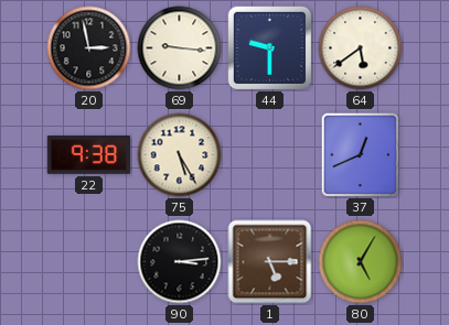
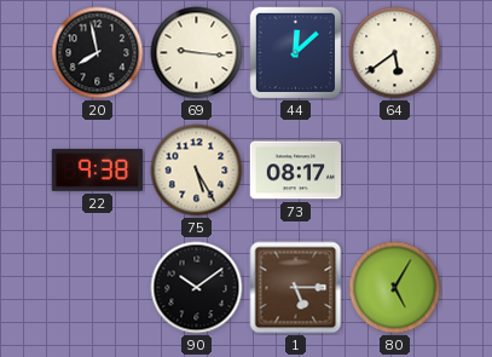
20: 2:58 -> 7:58 (98, 53)
44: 9:30 -> 12:08 (295, 52)
73: none -> 08:17 (296, 171)
37: 12:41 -> none (361, 155)
90: 3:14 -> 10:09 (197, 288)
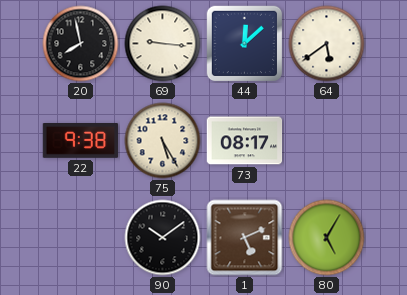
1: 5:15 -> 5:11 (245, 238)
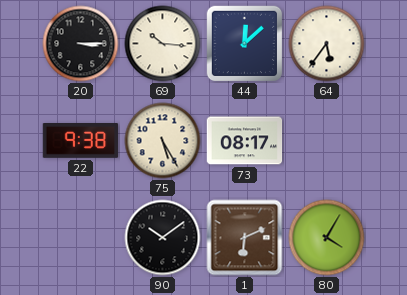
20: 7:58 -> 3:15 (81, 44)
69: 9:16 -> 10:16 (163, 44)
64: 5:39 -> 5:36 (327, 44)
1: 5:11 -> 6:11 (245, 238)
80: 5:05 -> 4:05 (327, 238)
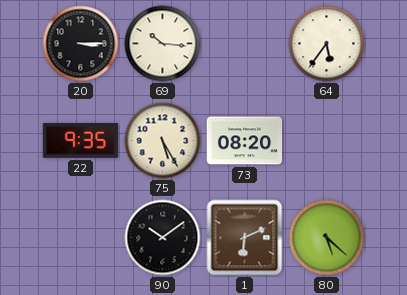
44: 12:08 -> none (244, 43)
22: 9:38 -> 9:35 (81, 141)
73: 08:17 -> 08:20 (245, 141)
80: 4:05 -> 5:22 (327, 238)
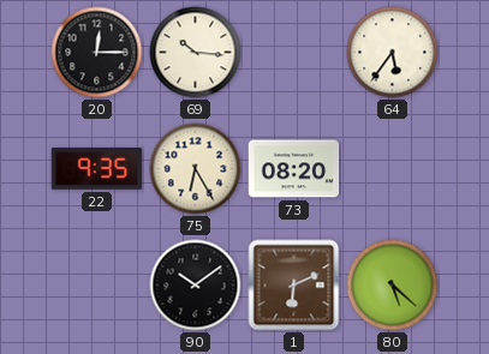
20: 3:15 -> 12:15 (97, 53)
75: 5:25 -> 6:25 (196, 169)
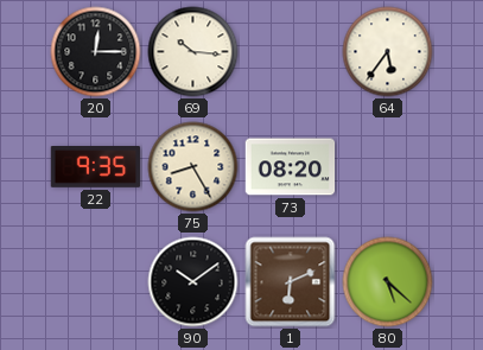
75: 6:25 -> 8:25 (193, 167)
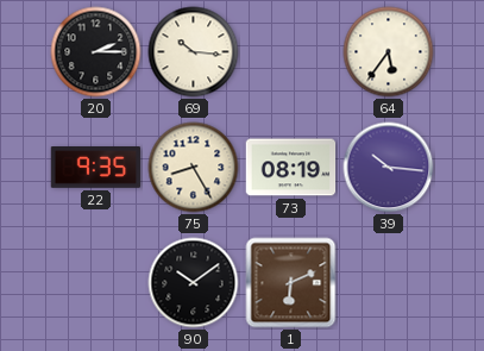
20: 12:15 -> 2:15 (96, 52)
73: 08:20 -> 08:19 (291, 168)
39: none -> 10:16 (389, 168)
80: 5:22 -> none (388, 282)
